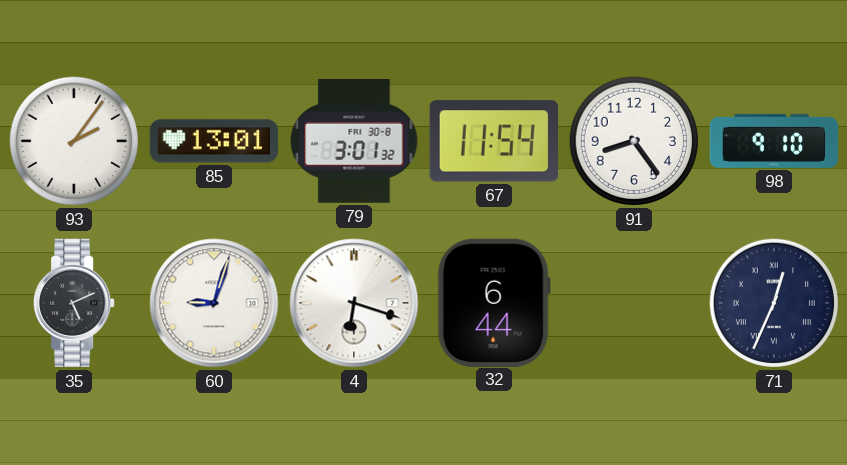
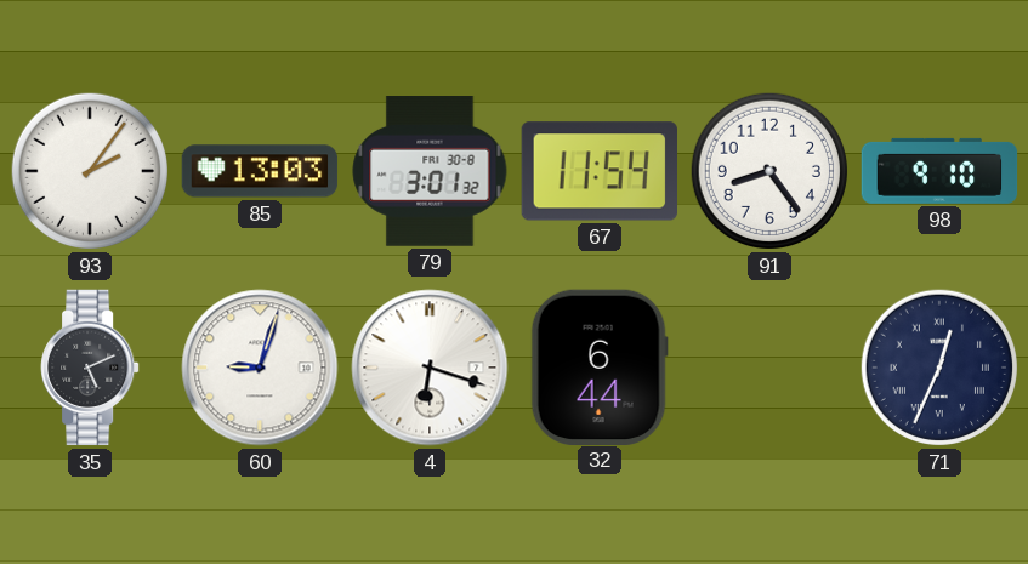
85: 13:01 -> 13:03 (260, 171)
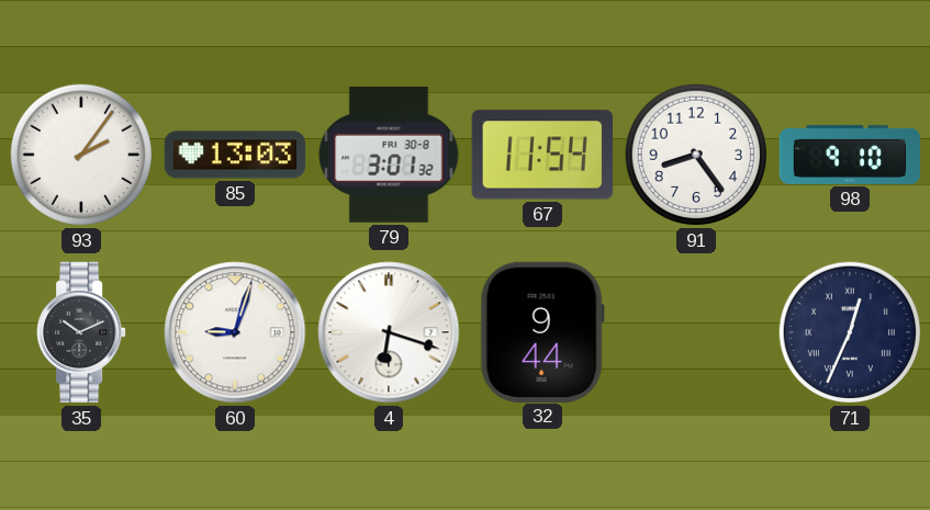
35: 5:11 -> 10:11 (81, 332)
32: 6:44 -> 9:44 (542, 331)
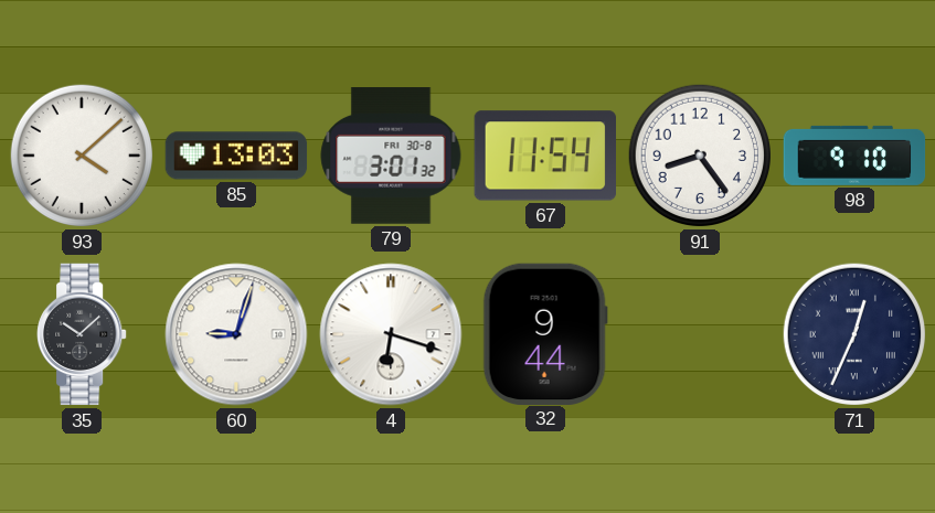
93: 2:06 -> 4:08 (82, 156)
35: 10:11 -> 10:08 (82, 334)
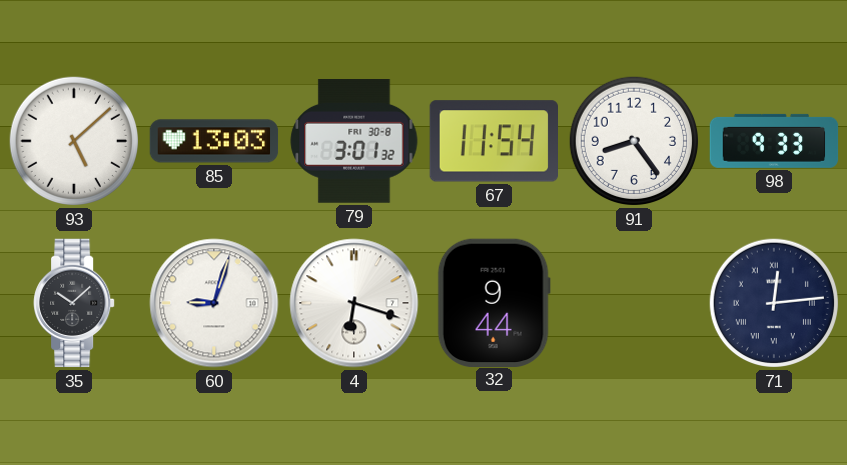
93: 4:08 -> 5:08 (74, 141)
98: 9:10 -> 9:33 (774, 141)
71: 12:34 -> 12:14 (774, 303)
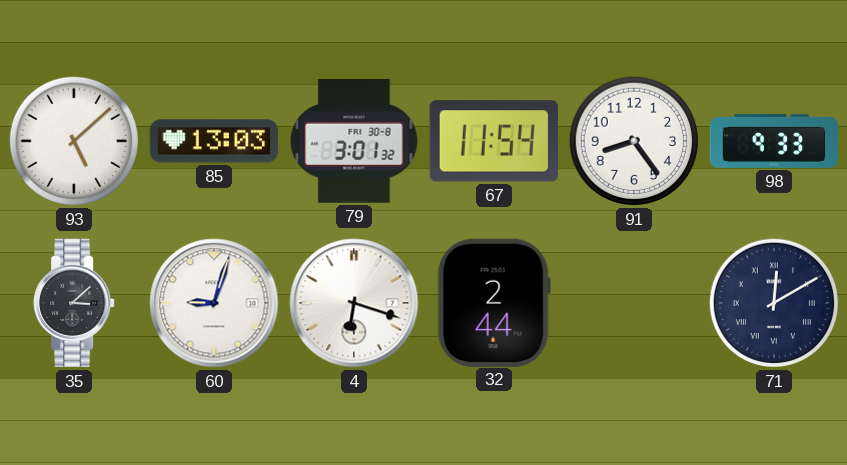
35: 10:08 -> 3:08 (74, 303)
32: 9:44 -> 2:44 (494, 302)
71: 12:14 -> 12:10 (774, 303)
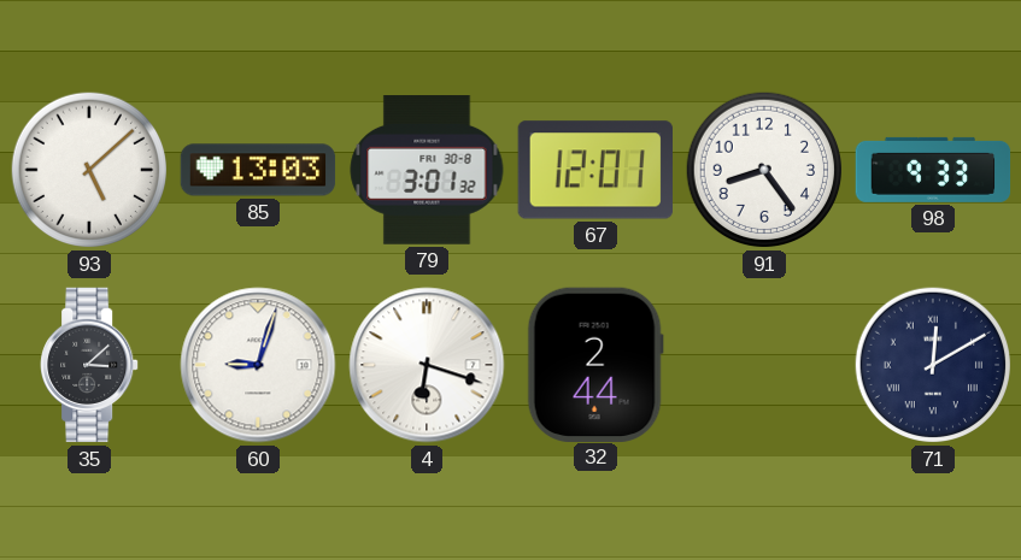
67: 11:54 -> 12:01 (594, 170)
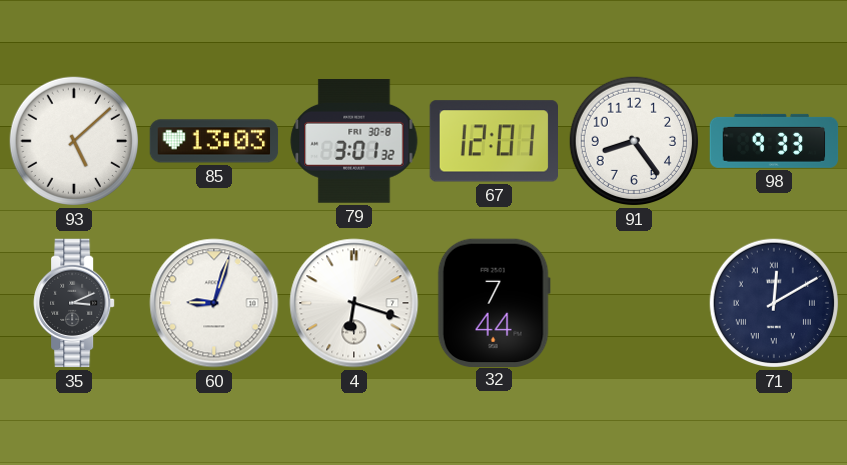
35: 3:08 -> 3:11 (74, 303)
32: 2:44 -> 7:44 (494, 302)
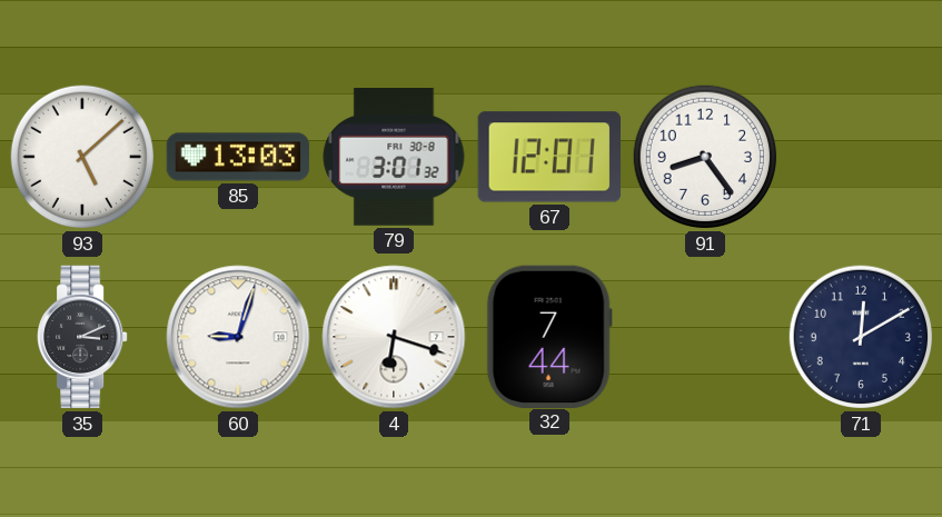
98: 9:33 -> none (774, 141)
71 numerals: Roman -> Arabic (861, 337)
